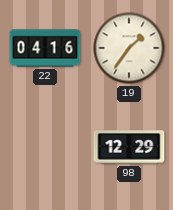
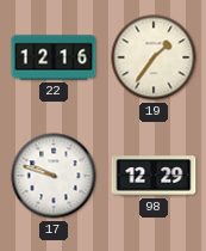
22: 04:16 -> 12:16 (54, 57)
17: none -> 9:48 (54, 176)
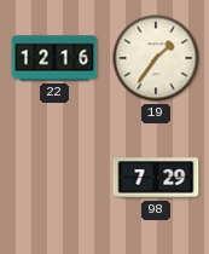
17: 9:48 -> none (54, 176)
98: 12:29 -> 7:29 (156, 178)
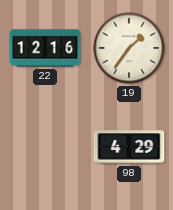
98: 7:29 -> 4:29 (129, 147)
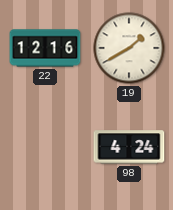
19: 1:36 -> 1:40 (129, 48)
98: 4:29 -> 4:24 (129, 147)
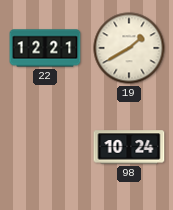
22: 12:16 -> 12:21 (45, 48)
98: 4:24 -> 10:24 (129, 147)
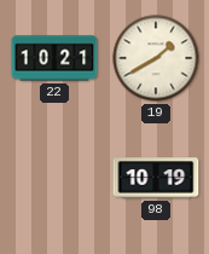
22: 12:21 -> 10:21 (54, 58)
98: 10:24 -> 10:19 (156, 178)
